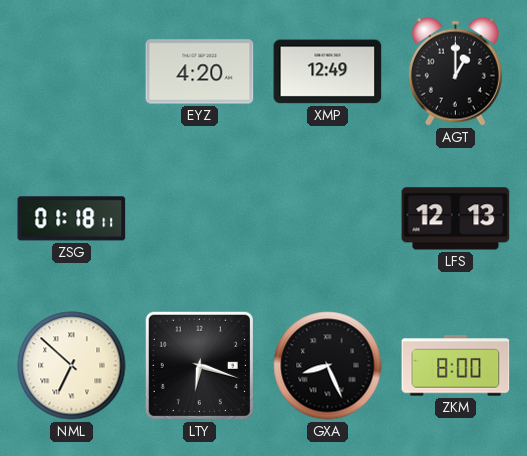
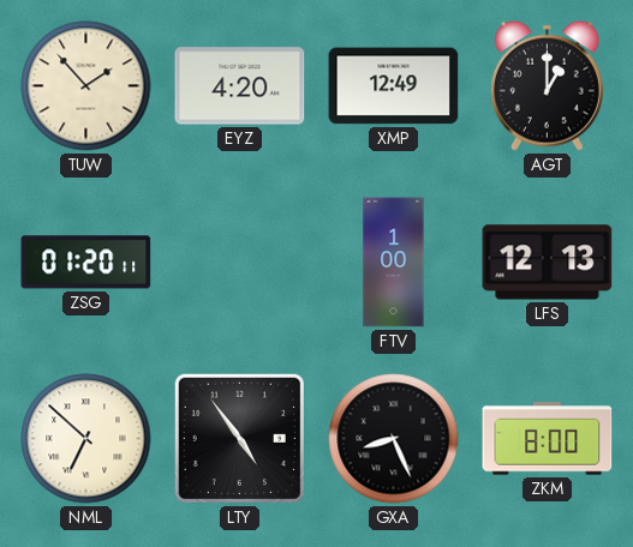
TUW: none -> 1:53 (86, 86)
ZSG: 01:18 -> 01:20 (86, 263)
FTV: none -> 1:00 (394, 263)
LTY: 6:18 -> 4:54 (239, 438)
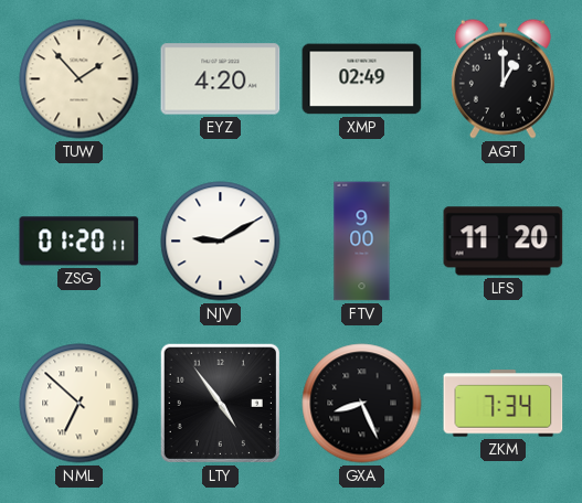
XMP: 12:49 -> 02:49 (362, 79)
NJV: none -> 9:10 (221, 242)
FTV: 1:00 -> 9:00 (362, 242)
LFS: 12:13 -> 11:20 (504, 242)
ZKM: 8:00 -> 7:34 (504, 404)
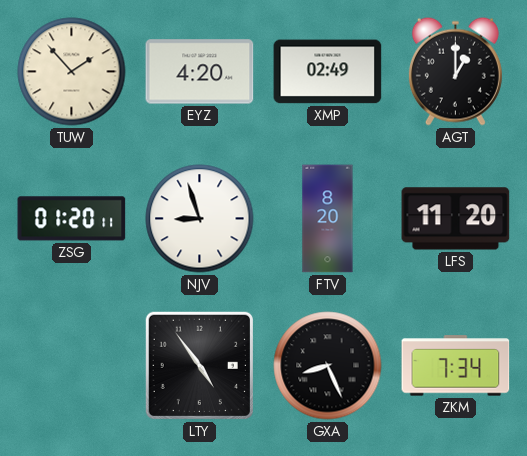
NJV: 9:10 -> 8:57 (200, 219)
FTV: 9:00 -> 8:20 (328, 219)
NML: 6:52 -> none (80, 404)
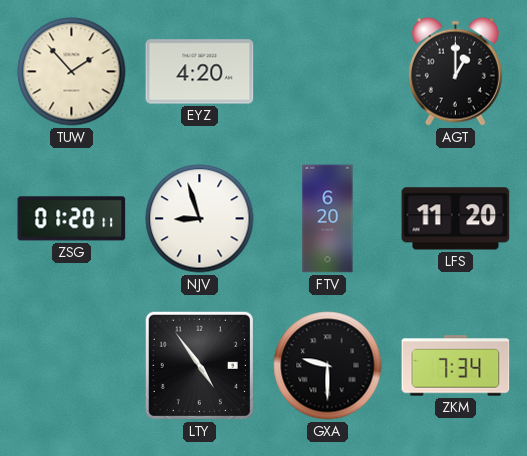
XMP: 02:49 -> none (328, 72)
FTV: 8:20 -> 6:20 (328, 219)
GXA: 8:26 -> 9:30 (328, 366)
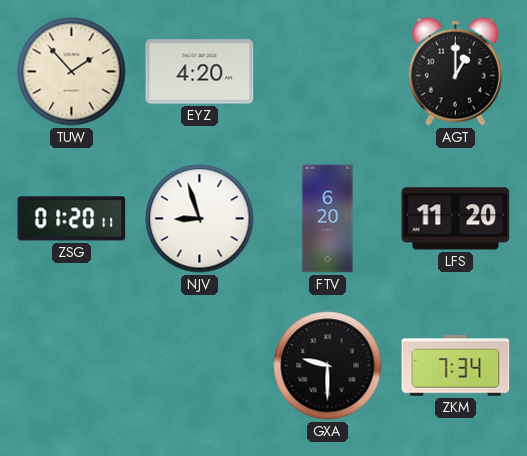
LTY: 4:54 -> none (199, 365)
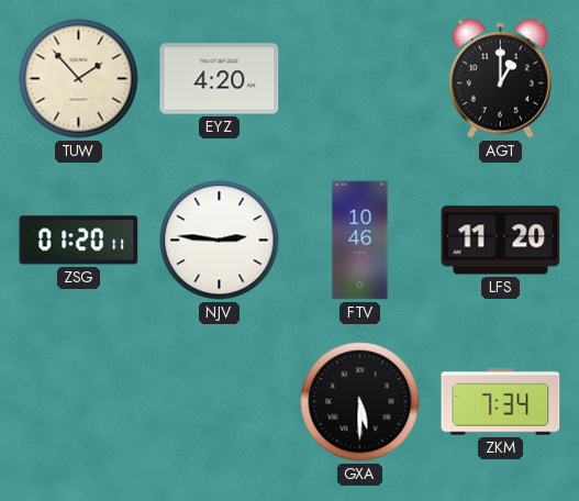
NJV: 8:57 -> 2:46 (220, 241)
FTV: 6:20 -> 10:46 (360, 241)
GXA: 9:30 -> 5:30 (360, 402)
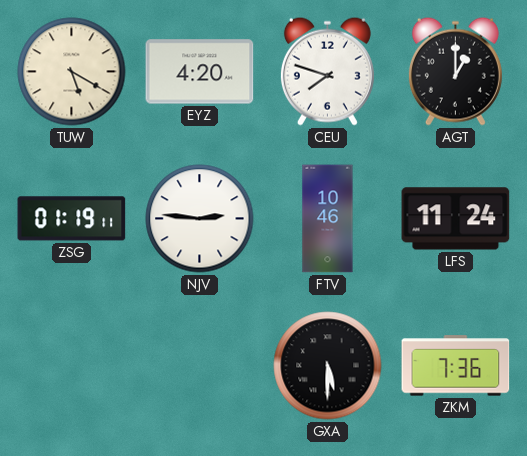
TUW: 1:53 -> 5:20 (72, 72)
CEU: none -> 7:48 (327, 71)
ZSG: 01:20 -> 01:19 (72, 219)
LFS: 11:20 -> 11:24 (456, 219)
ZKM: 7:34 -> 7:36 (456, 366)
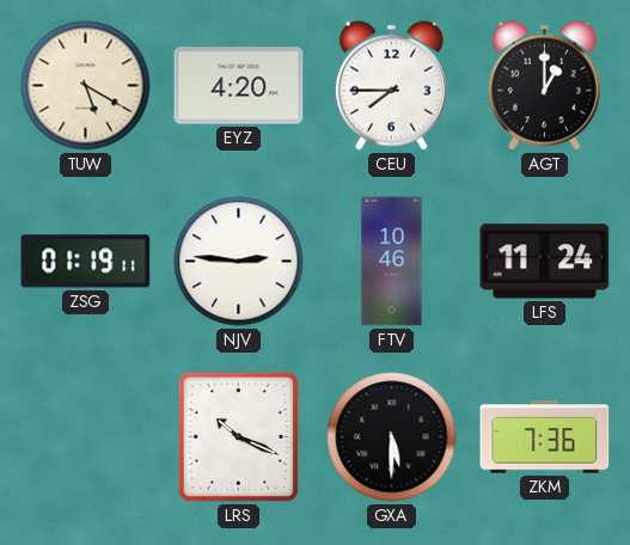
CEU: 7:48 -> 7:45 (391, 85)
LRS: none -> 10:19 (238, 436)
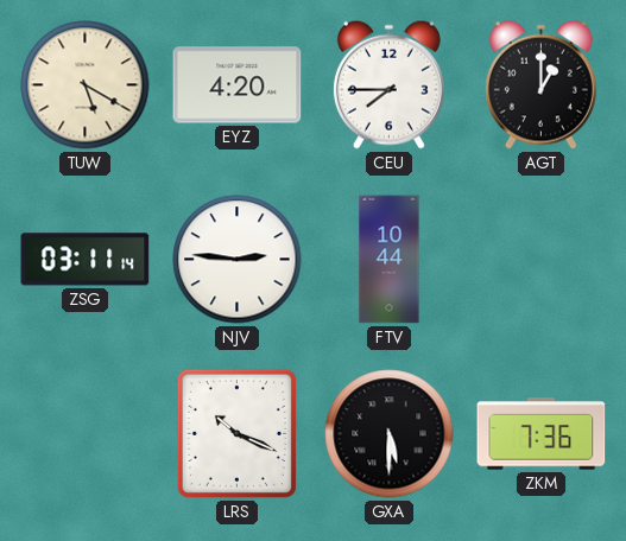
ZSG: 01:19 -> 03:11 (86, 260)
FTV: 10:46 -> 10:44 (390, 260)
LFS: 11:24 -> none (545, 262)
